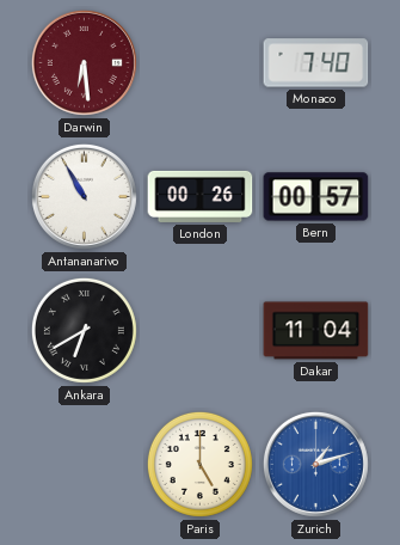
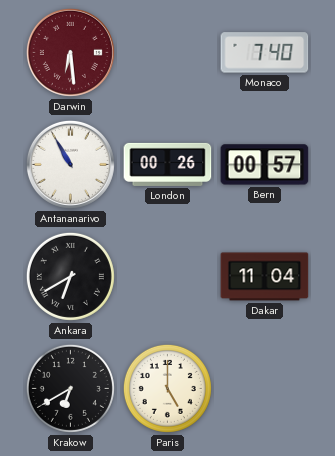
Krakow: none -> 6:40 (70, 388)
Zurich: 1:12 -> none (315, 464)
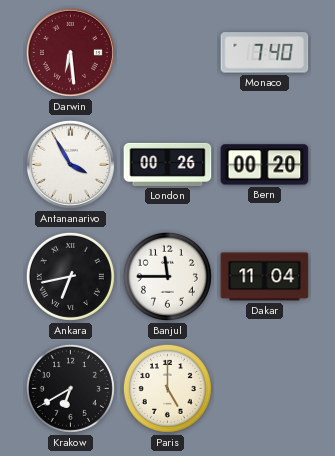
Antananarivo: 10:55 -> 3:55 (70, 164)
Bern: 00:57 -> 00:20 (265, 165)
Ankara: 6:40 -> 6:43 (70, 276)
Banjul: none -> 11:45 (167, 276)
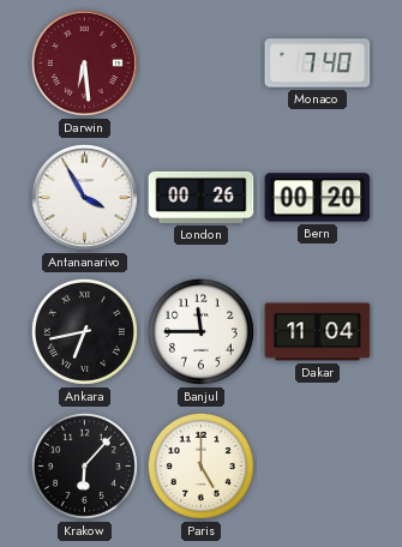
Krakow: 6:40 -> 6:07 (84, 465)
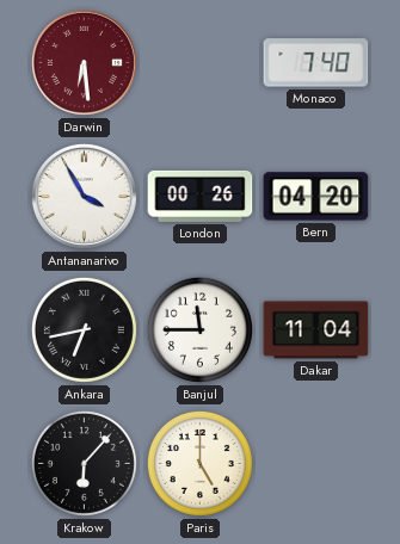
Bern: 00:20 -> 04:20 (316, 197)
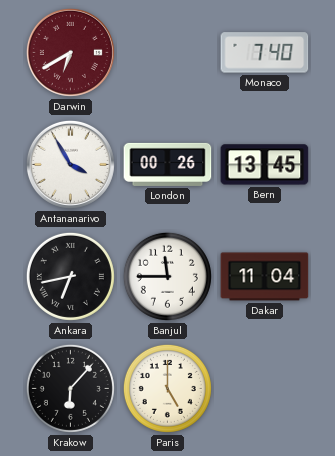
Darwin: 6:29 -> 6:40 (70, 52)
Bern: 04:20 -> 13:45 (265, 165)
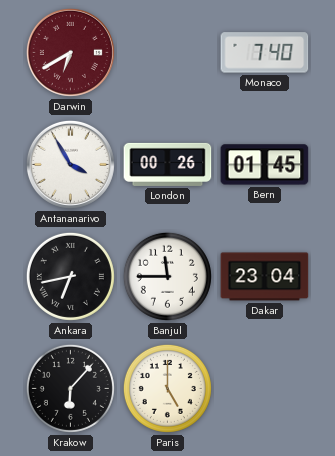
Bern: 13:45 -> 01:45 (265, 165)
Dakar: 11:04 -> 23:04 (265, 277)
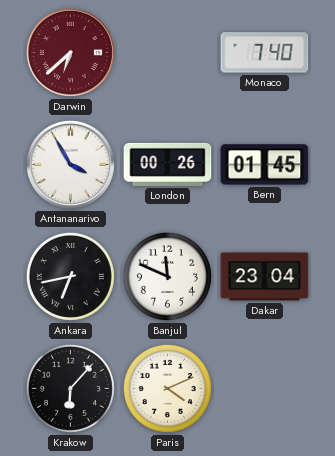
Darwin: 6:40 -> 6:38 (70, 52)
Banjul: 11:45 -> 11:49 (167, 276)
Paris: 5:00 -> 4:11 (167, 388)
